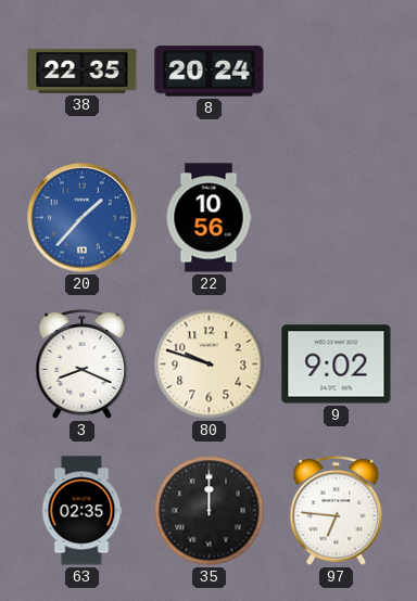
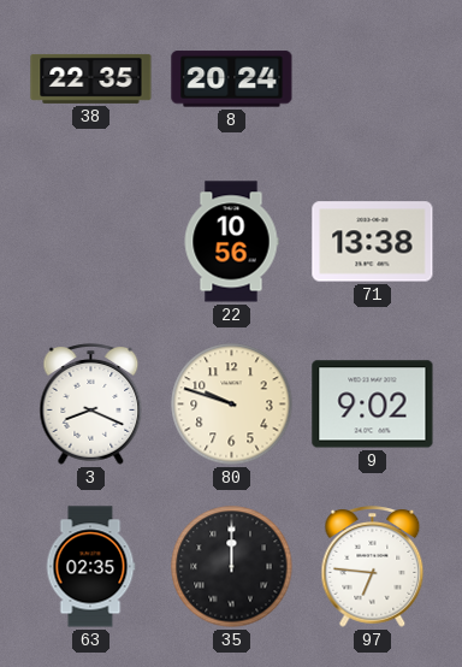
20: 1:37 -> none (83, 218)
71: none -> 13:38 (373, 242)
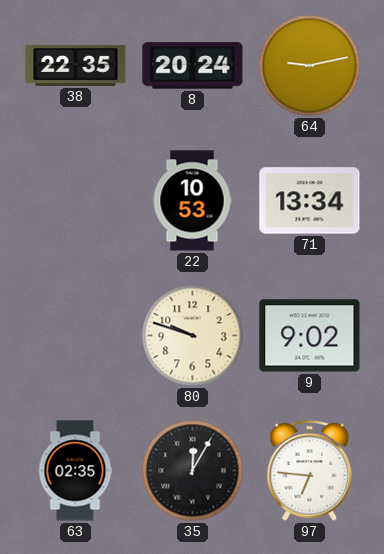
64: none -> 9:13 (310, 66)
22: 10:56 -> 10:53 (192, 201)
71: 13:38 -> 13:34 (310, 201)
3: 8:19 -> none (91, 405)
35: 12:00 -> 12:05 (193, 471)
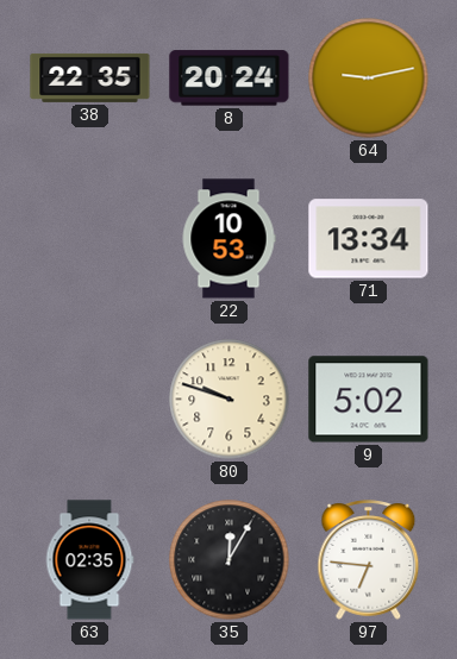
9: 9:02 -> 5:02 (369, 400)
